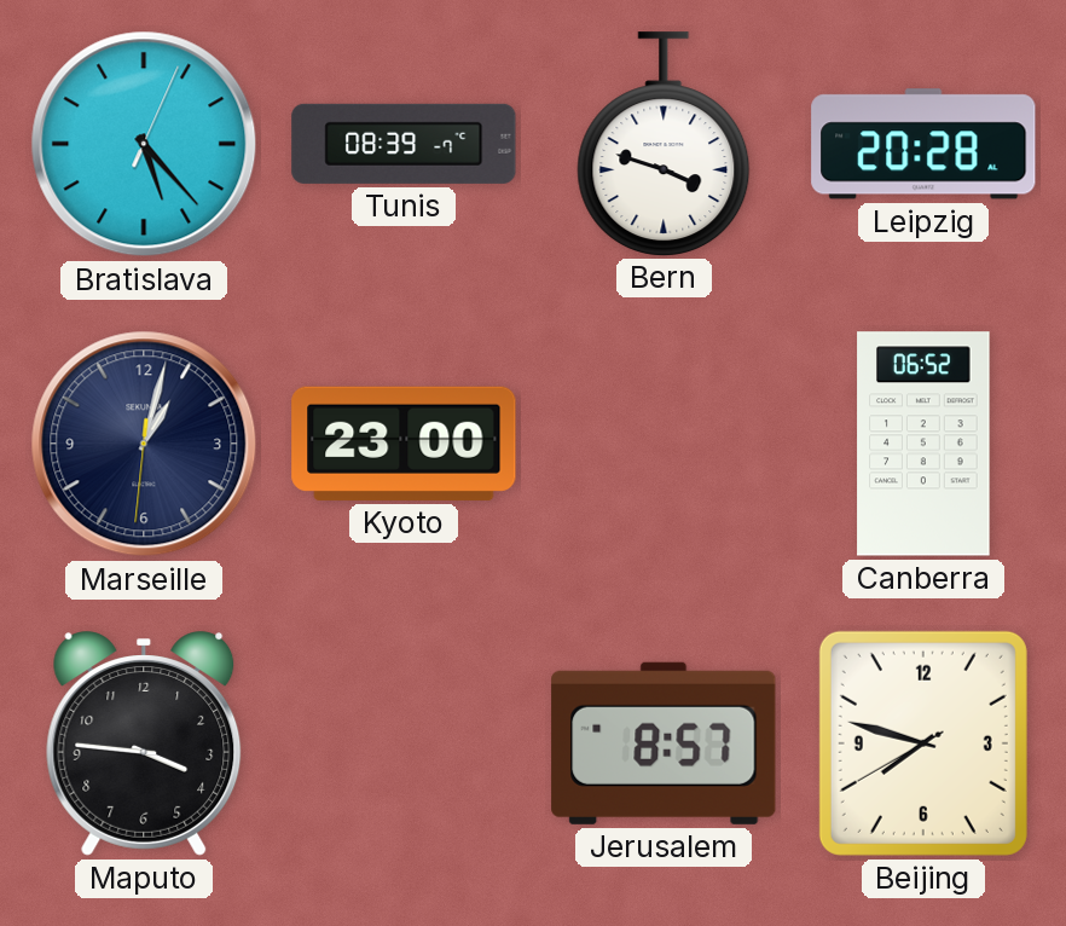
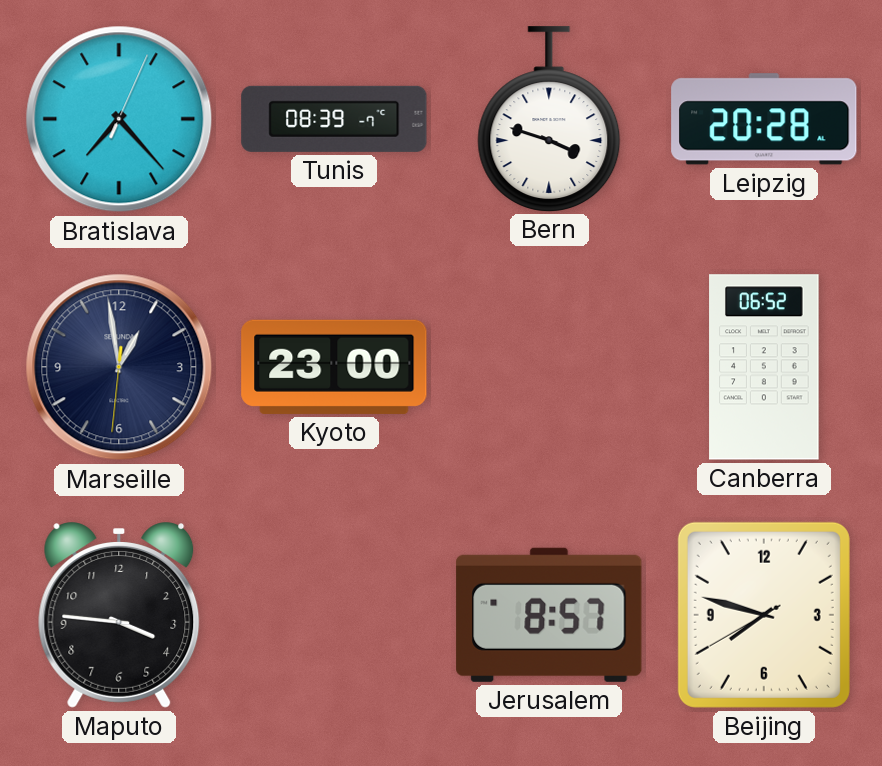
Bratislava: 5:23 -> 7:23 (119, 119)
Marseille: 1:02 -> 12:58 (119, 367)
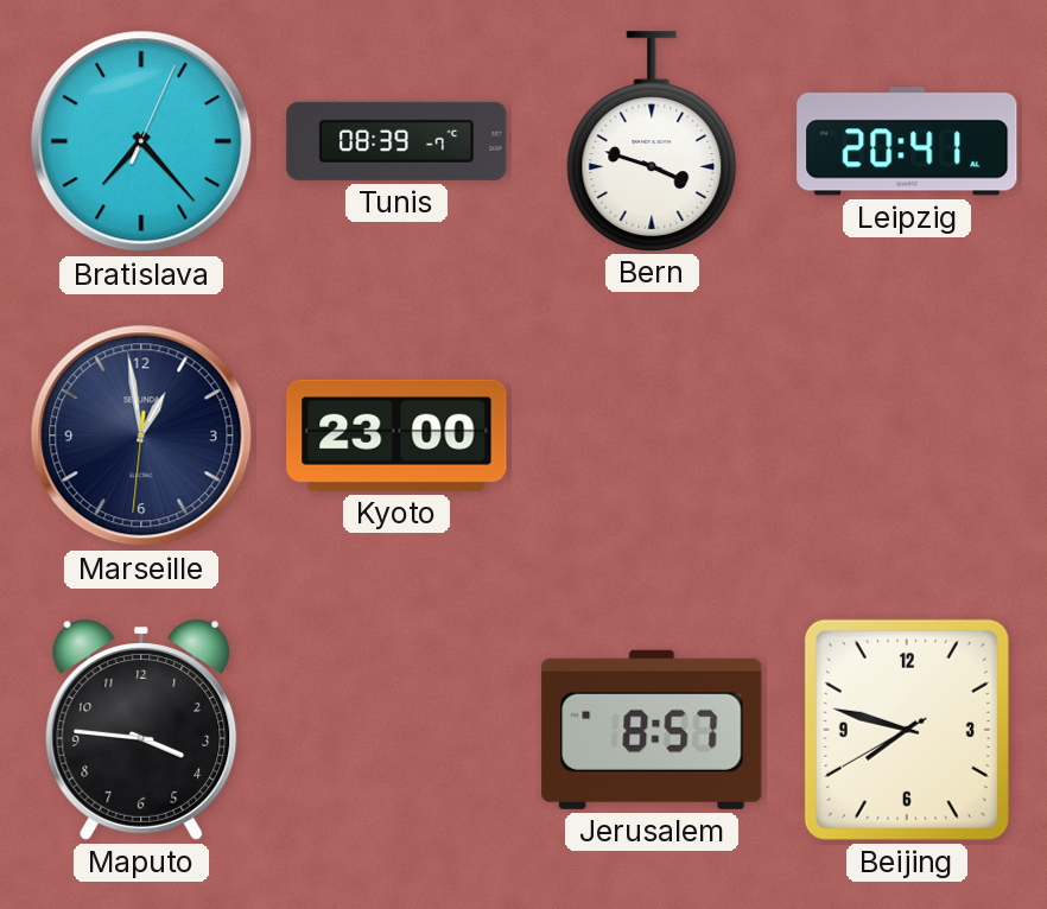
Leipzig: 20:28 -> 20:41 (907, 141)
Canberra: 06:52 -> none (764, 367)
